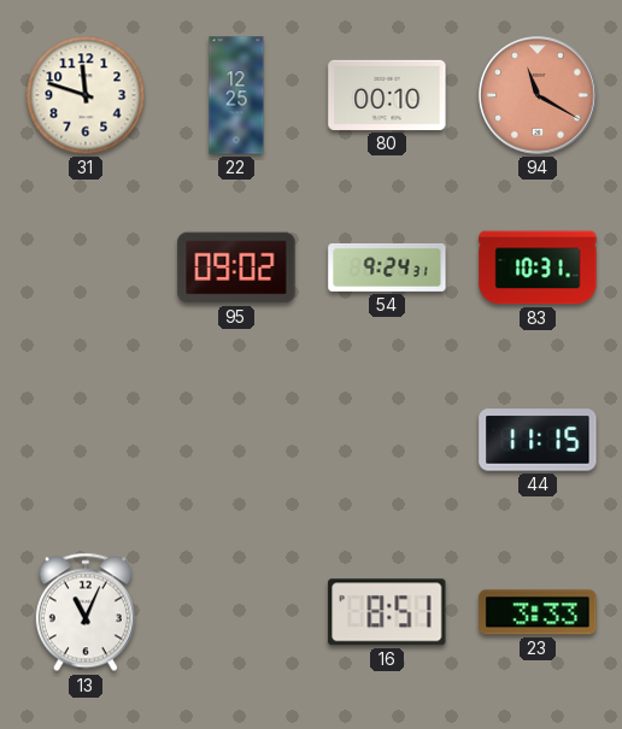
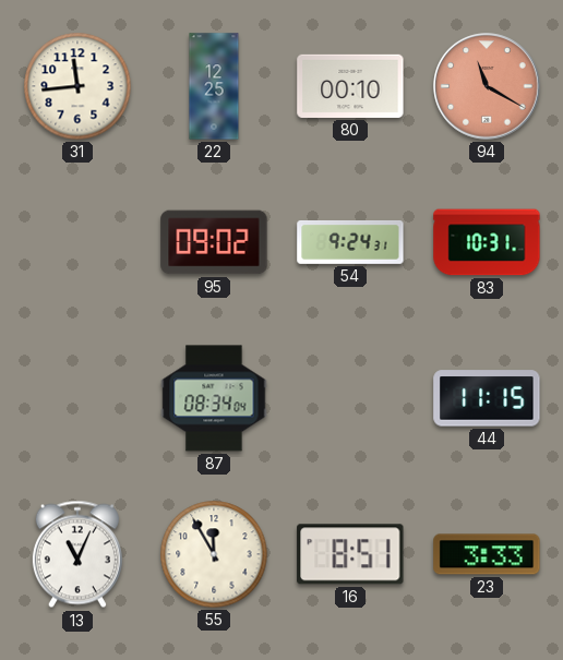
31: 11:48 -> 11:44 (77, 86)
87: none -> 08:34 (214, 398)
55: none -> 11:55 (214, 554)
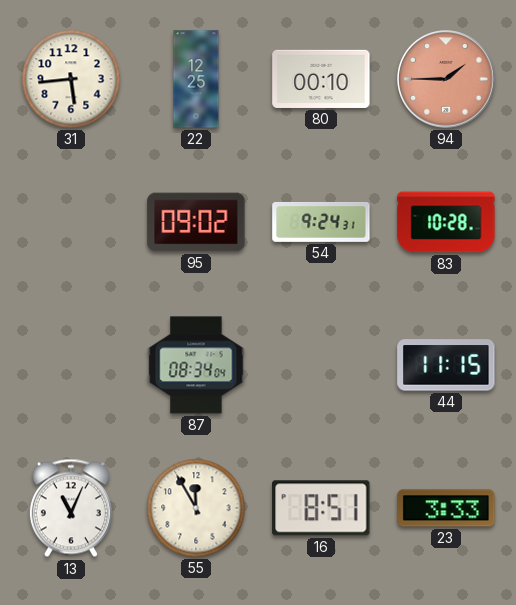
31: 11:44 -> 5:44 (71, 79)
94: 11:20 -> 1:45 (446, 79)
83: 10:31 -> 10:28 (446, 222)
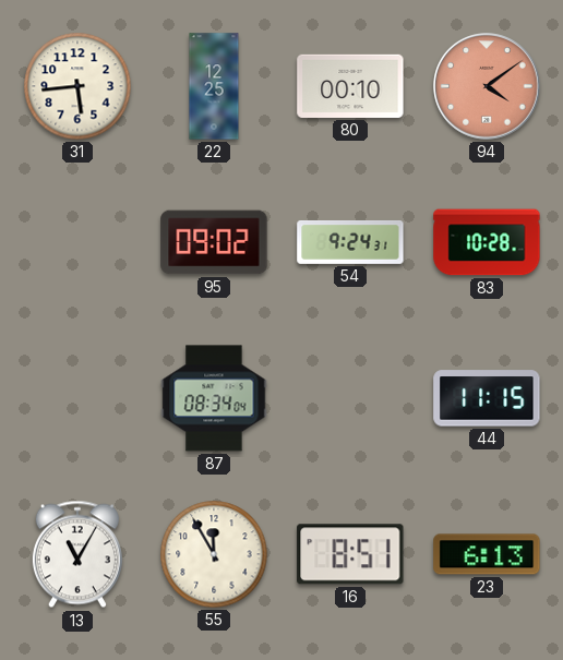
94: 1:45 -> 4:09 (487, 86)
13: 11:04 -> 11:05 (77, 554)
23: 3:33 -> 6:13 (487, 554)
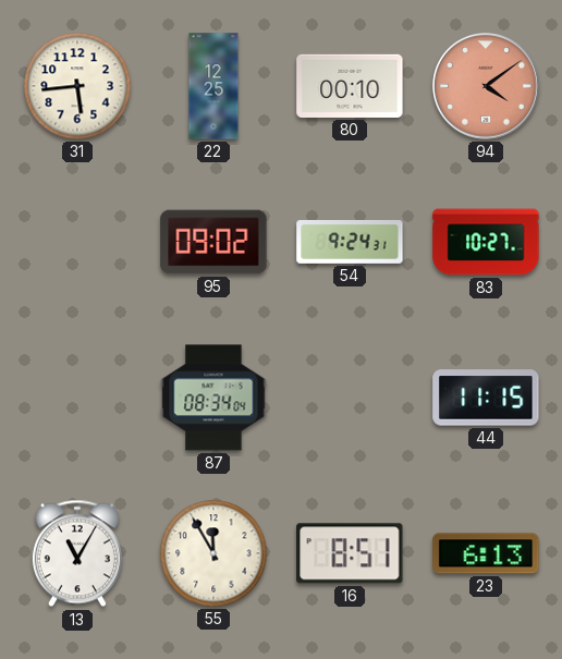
83: 10:28 -> 10:27 (486, 242)
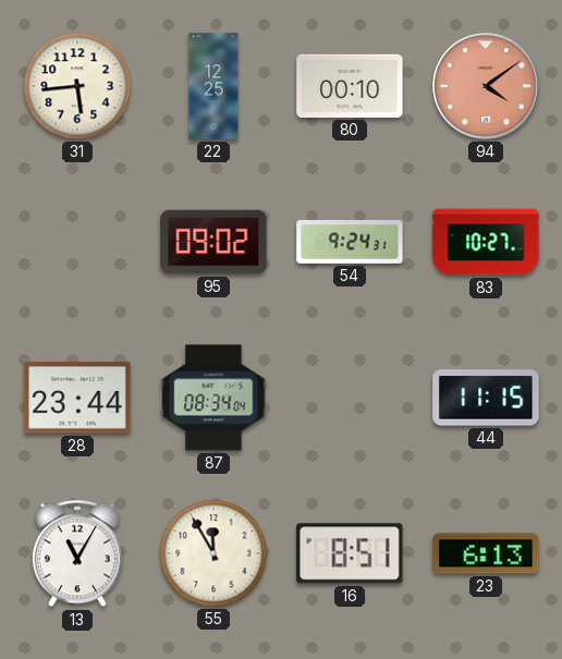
28: none -> 23:44 (77, 398)
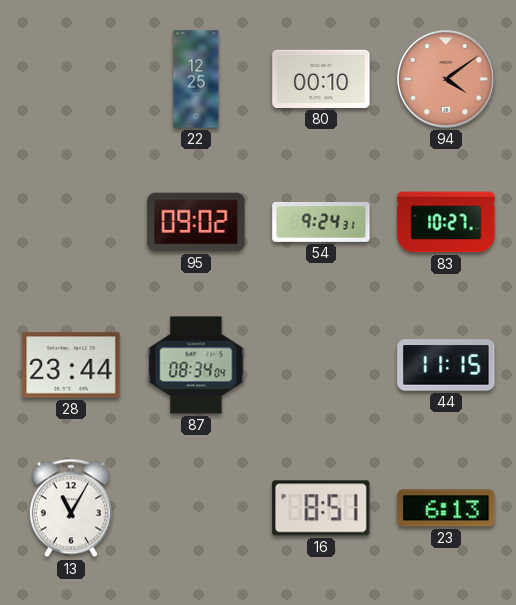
31: 5:44 -> none (77, 86)
55: 11:55 -> none (213, 553)
